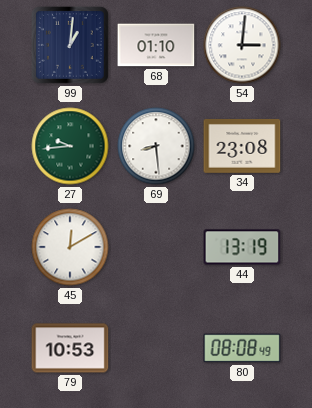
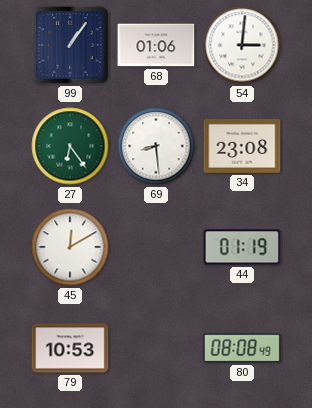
99: 1:01 -> 1:06 (71, 46)
68: 01:10 -> 01:06 (156, 45)
27: 9:44 -> 6:24 (70, 146)
44: 13:19 -> 01:19 (242, 247)
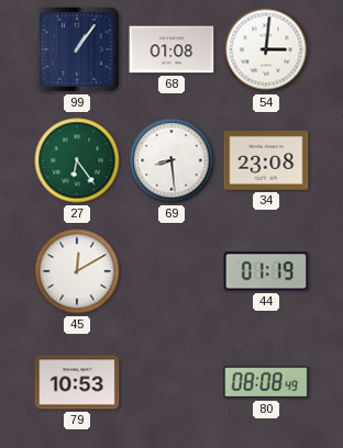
68: 01:06 -> 01:08 (171, 49)
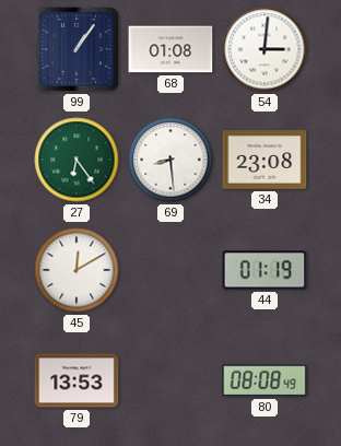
79: 10:53 -> 13:53 (77, 380)
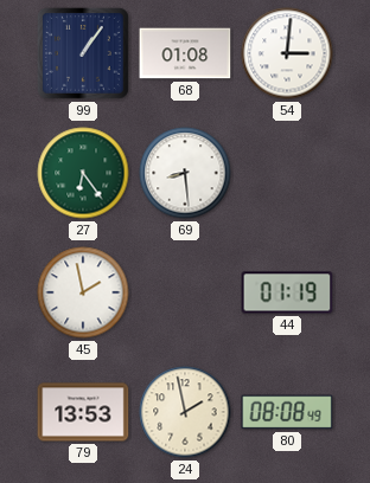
34: 23:08 -> none (264, 161)
45: 12:10 -> 1:58 (83, 292)
24: none -> 1:58 (185, 412)
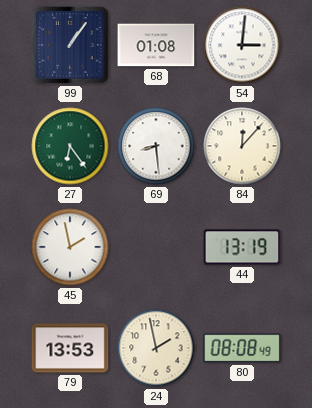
84: none -> 12:07 (242, 146)
44: 01:19 -> 13:19 (242, 247)
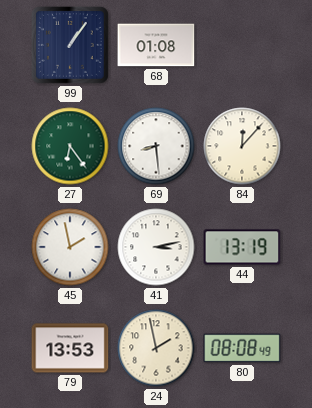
54: 3:01 -> none (242, 45)
41: none -> 3:13 (156, 247)
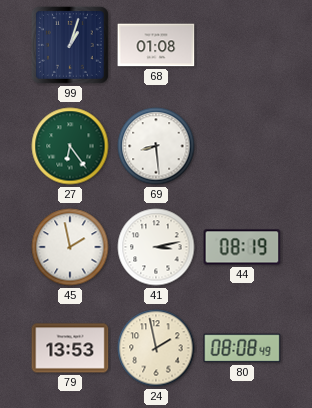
99: 1:06 -> 1:03 (71, 46)
84: 12:07 -> none (242, 146)
44: 13:19 -> 08:19 (242, 247)
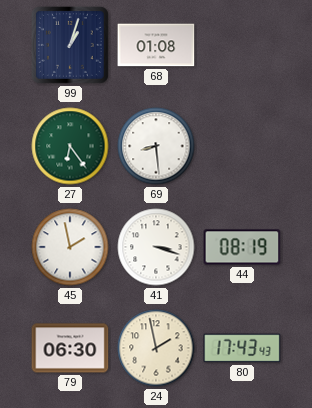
41: 3:13 -> 3:18 (156, 247)
79: 13:53 -> 06:30 (70, 348)
80: 08:08 -> 17:43 (242, 348)
